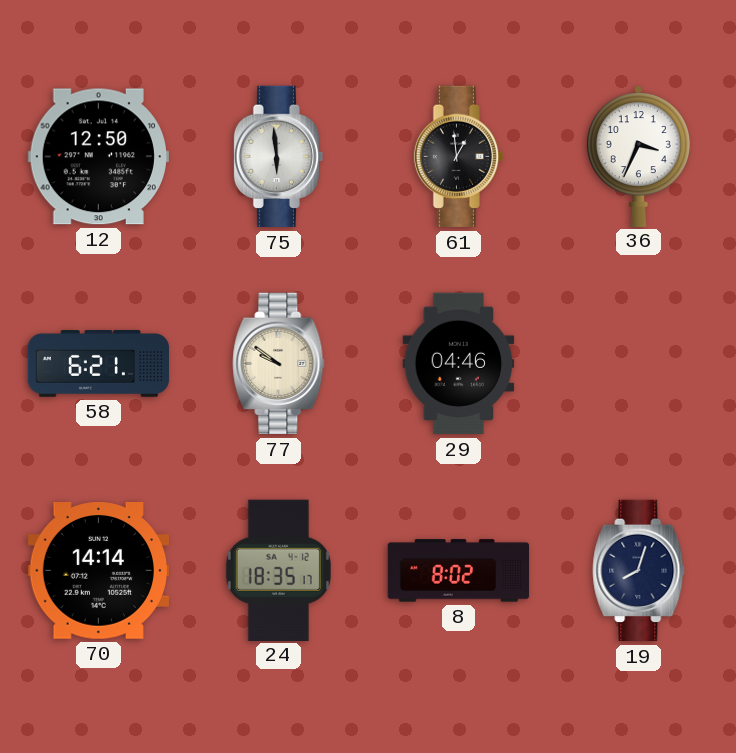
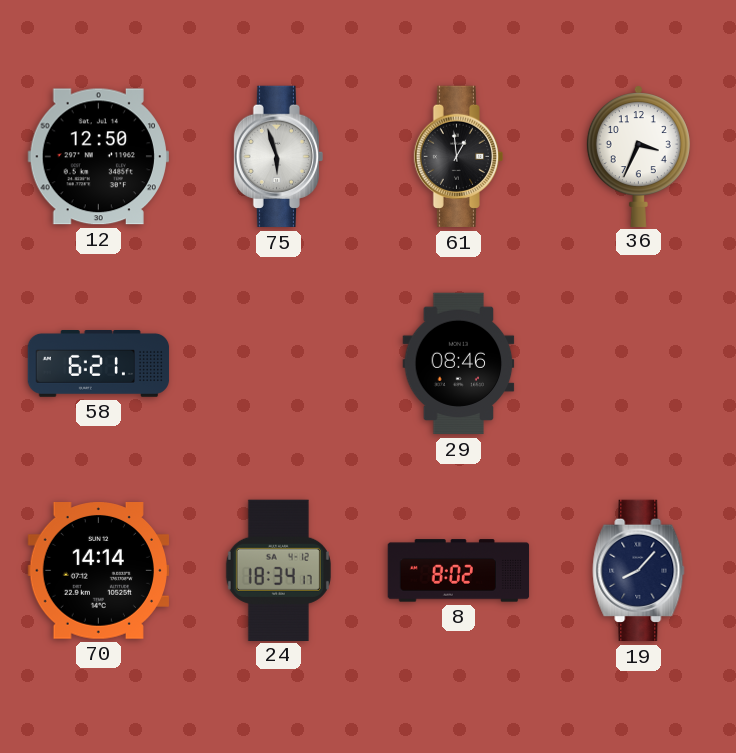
75: 5:59 -> 5:57 (279, 157)
77: 9:51 -> none (279, 364)
29: 04:46 -> 08:46 (459, 364)
24: 18:35 -> 18:34 (278, 570)
19: 8:03 -> 8:07 (639, 571)
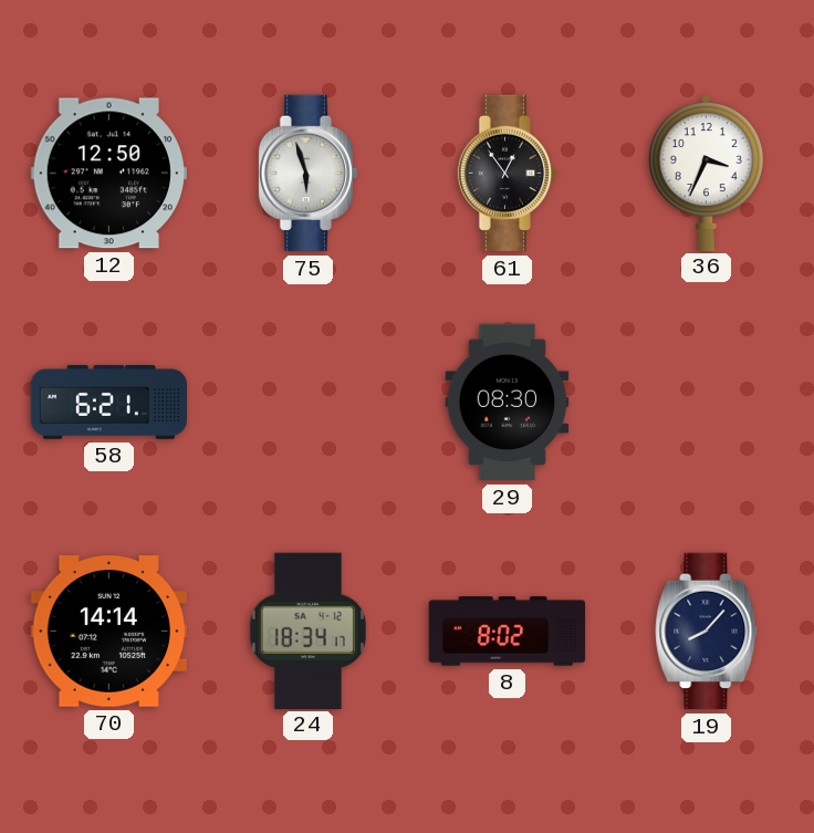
61: 12:59 -> 12:54 (508, 174)
29: 08:46 -> 08:30 (508, 403)
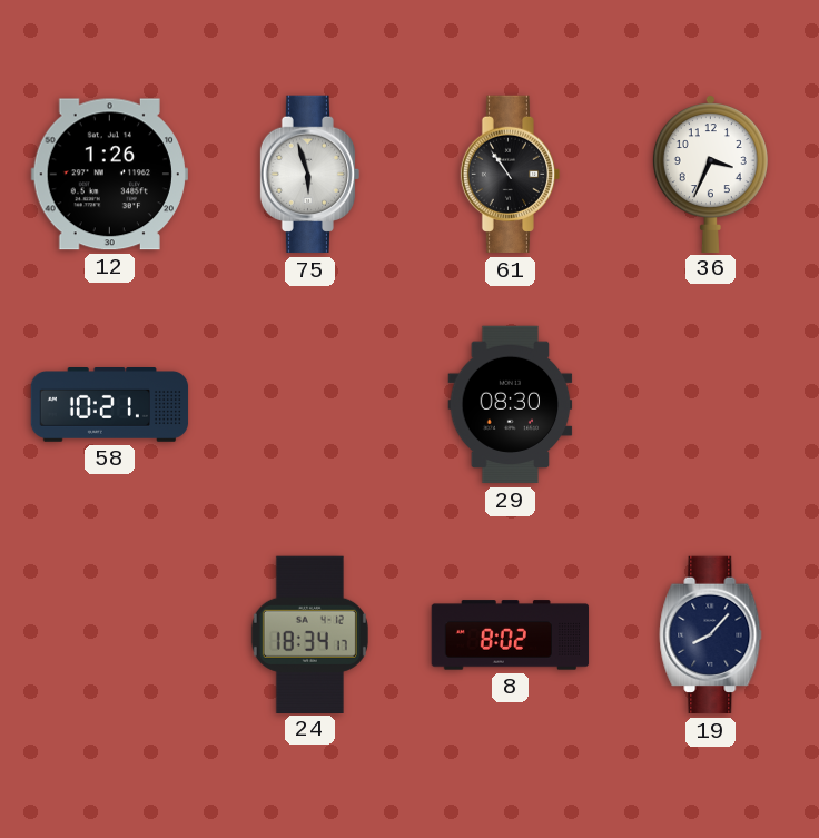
12: 12:50 -> 1:26 (109, 175)
61: 12:54 -> 10:54 (511, 175)
58: 6:21 -> 10:21 (110, 405)
70: 14:14 -> none (108, 632)
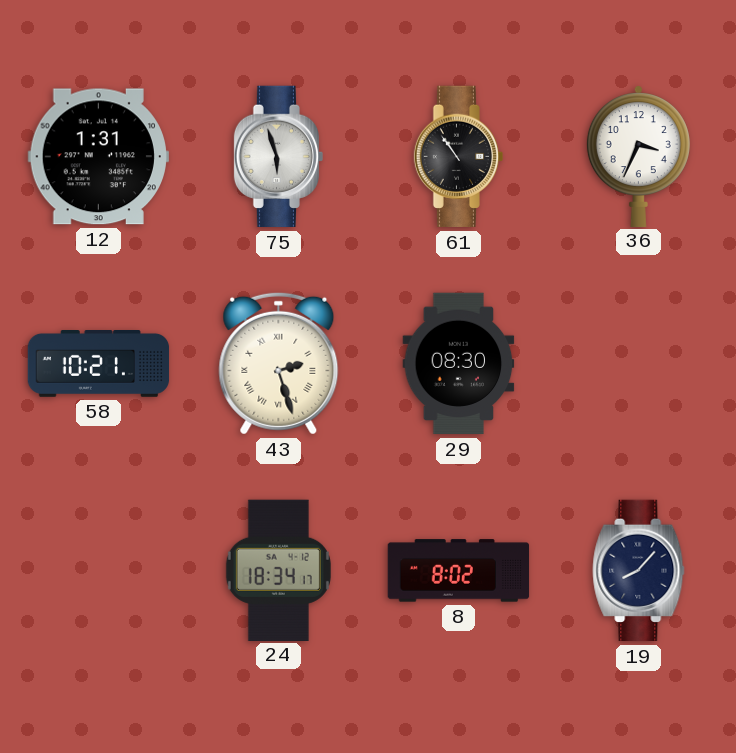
12: 1:26 -> 1:31 (98, 157)
43: none -> 2:27 (279, 363)
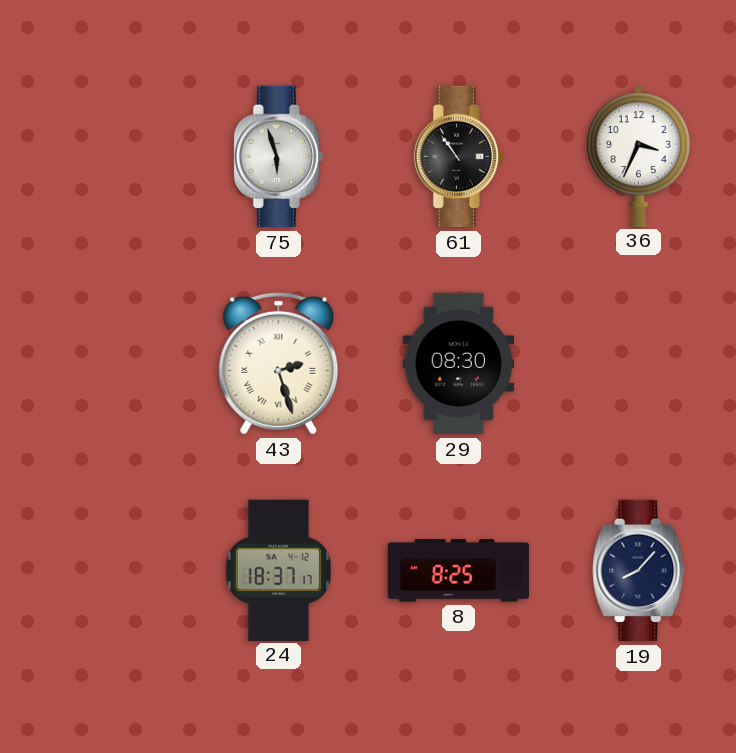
12: 1:31 -> none (98, 157)
58: 10:21 -> none (99, 364)
24: 18:34 -> 18:37 (278, 570)
8: 8:02 -> 8:25 (459, 571)
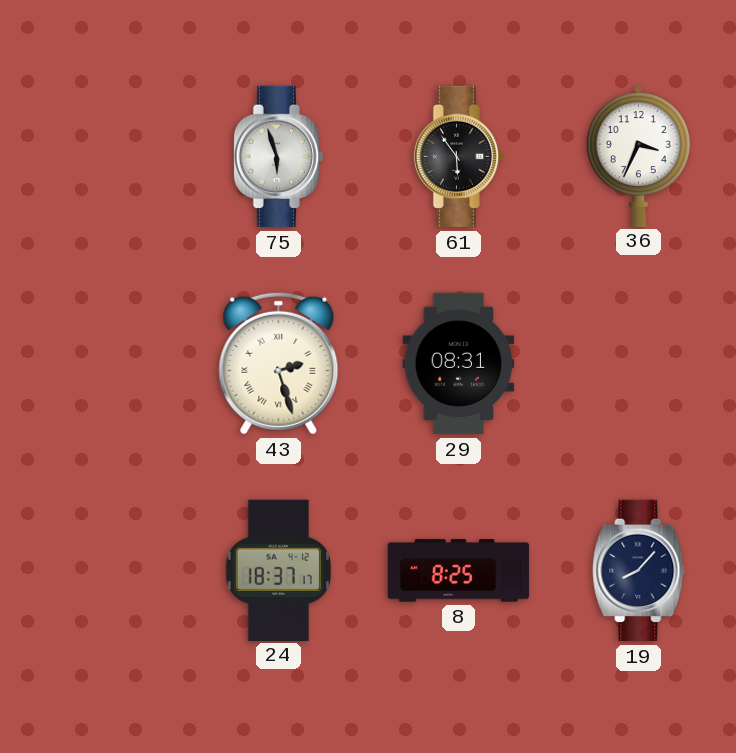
61: 10:54 -> 5:54 (459, 157)
29: 08:30 -> 08:31 (459, 364)
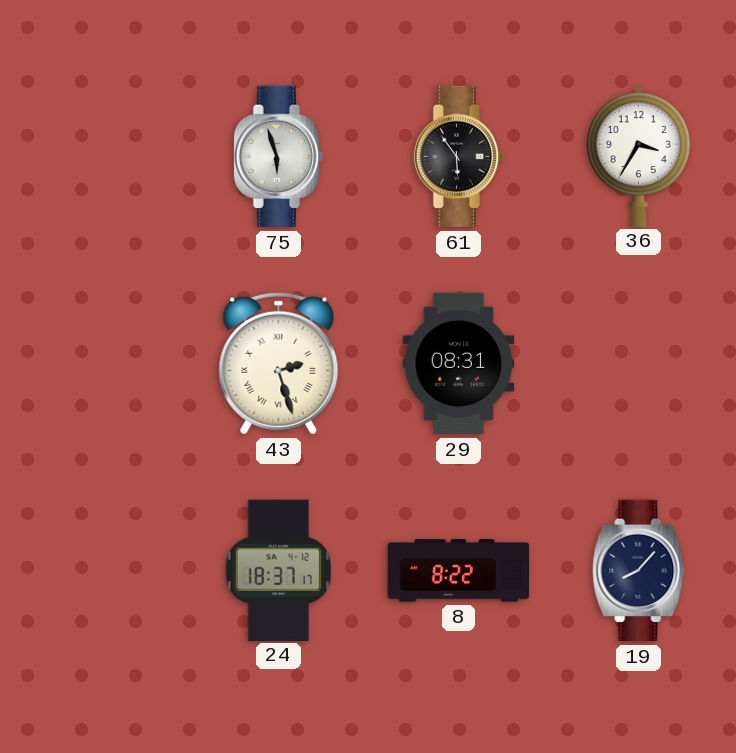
36: 3:34 -> 3:35 (638, 156)
8: 8:25 -> 8:22 (459, 571)
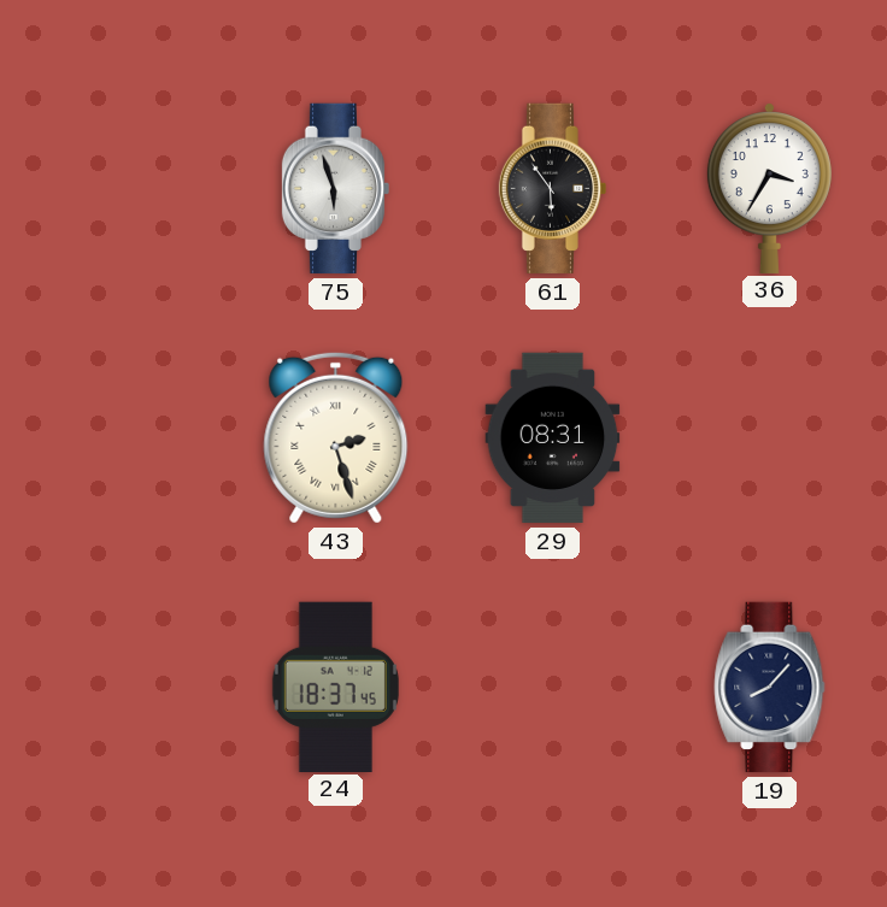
24: 18:37:17 -> 18:37:45 (335, 687)
8: 8:22 -> none (459, 571)
